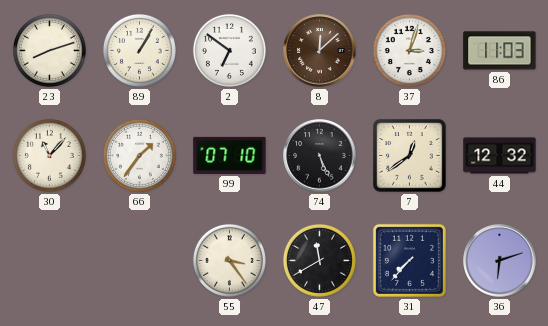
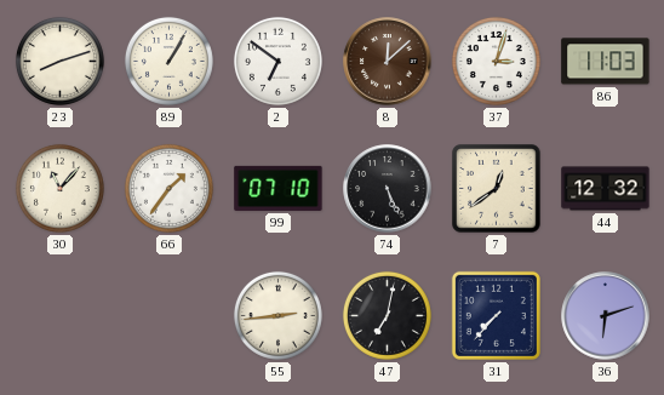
55: 3:24 -> 2:44 (277, 315)
47: 11:40 -> 7:02 (387, 315)
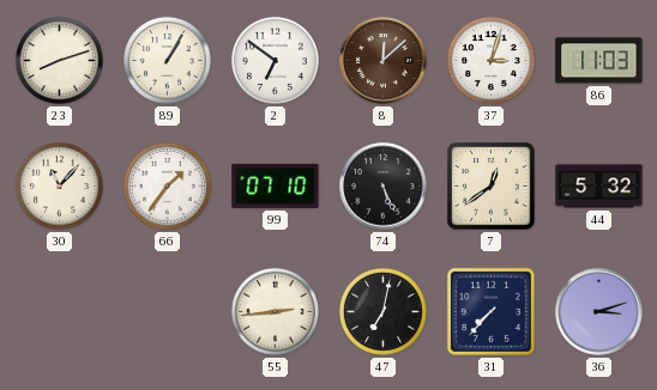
44: 12:32 -> 5:32 (599, 187)
36: 6:12 -> 3:12 (599, 312)
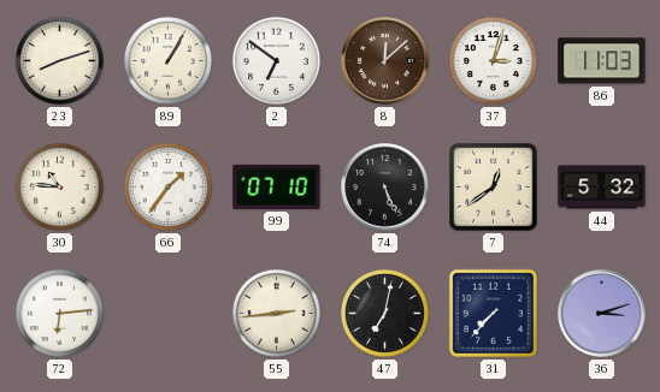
30: 11:07 -> 10:46 (59, 186)
72: none -> 6:14 (59, 313)
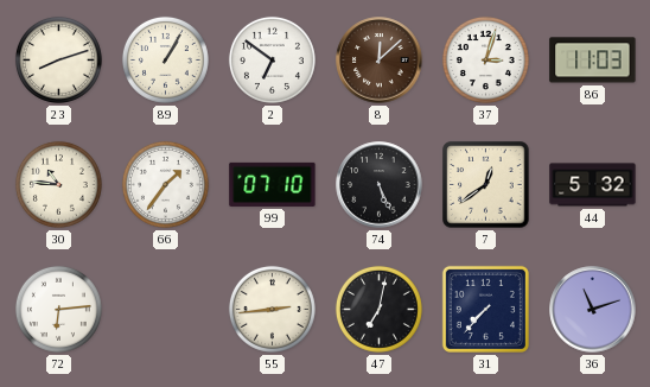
36: 3:12 -> 11:12 (593, 310)
